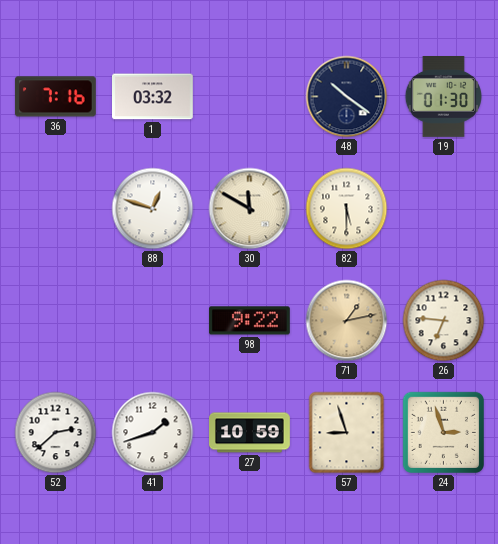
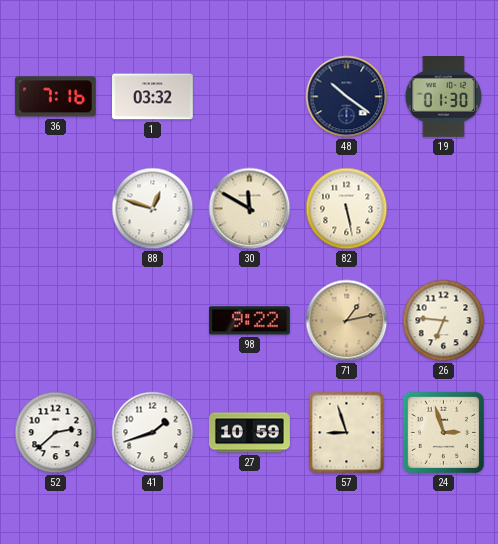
82: 5:30 -> 5:28 (347, 209)
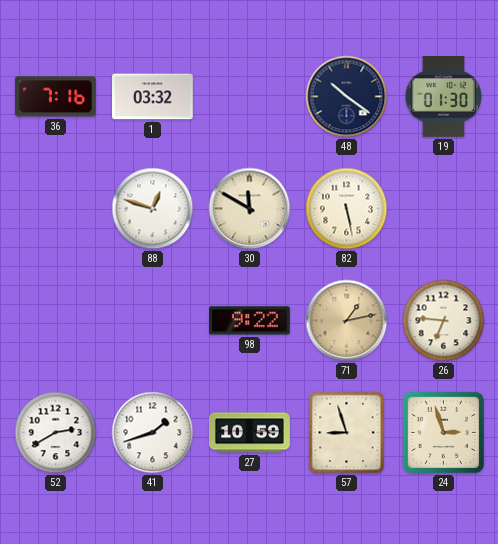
52: 2:38 -> 2:40 (56, 433)
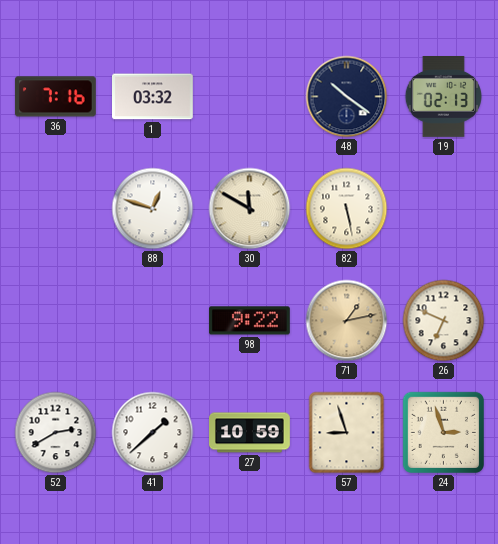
19: 01:30 -> 02:13 (443, 97)
26: 6:46 -> 6:49 (444, 321)
41: 1:42 -> 1:38 (153, 433)
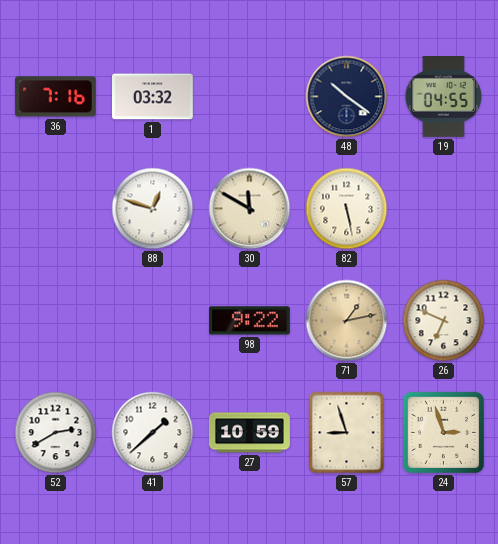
19: 02:13 -> 04:55 (443, 97)
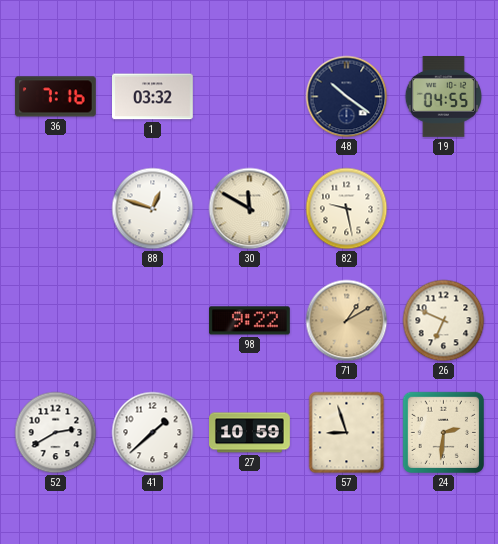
82: 5:28 -> 9:28 (347, 209)
71: 1:13 -> 1:10 (347, 321)
24: 2:57 -> 2:31 (443, 432)
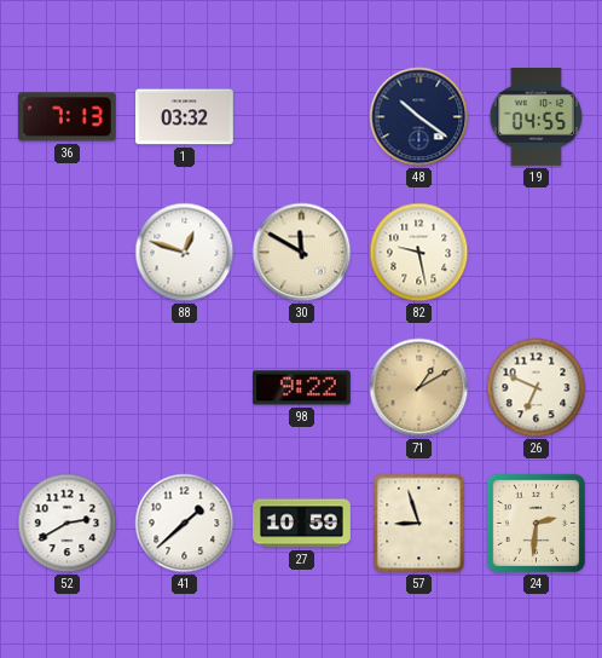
36: 7:16 -> 7:13 (66, 117)
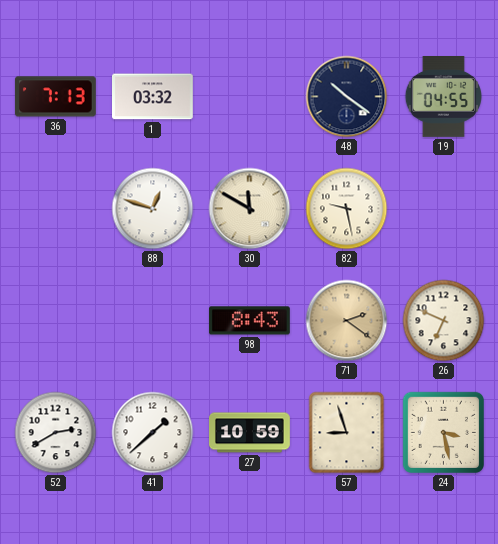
98: 9:22 -> 8:43 (250, 321)
71: 1:10 -> 2:21 (347, 321)
24: 2:31 -> 3:28 (443, 432)
